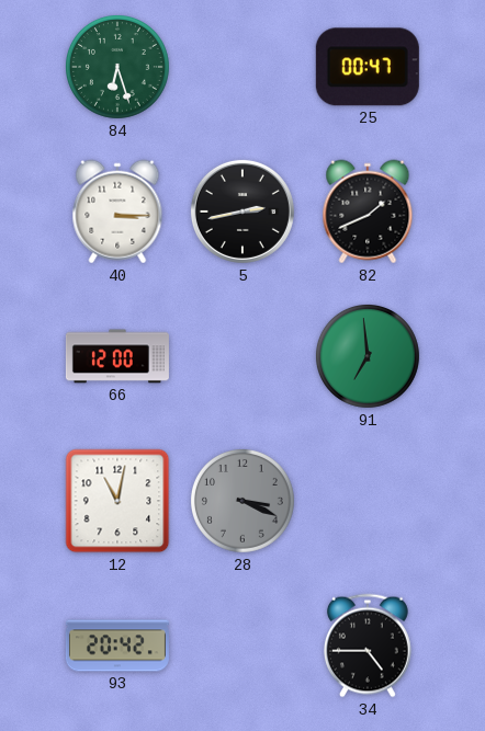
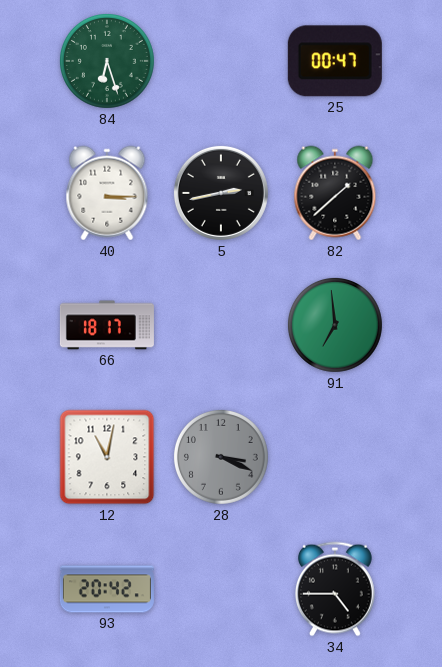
82: 1:41 -> 1:38 (335, 193)
66: 12:00 -> 18:17 (107, 325)
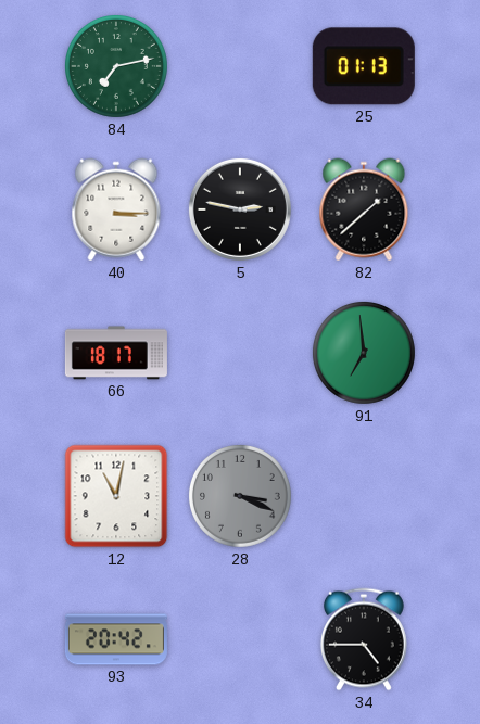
84: 6:27 -> 7:13 (116, 66)
25: 00:47 -> 01:13 (364, 66)
5: 2:43 -> 2:47 (240, 209)
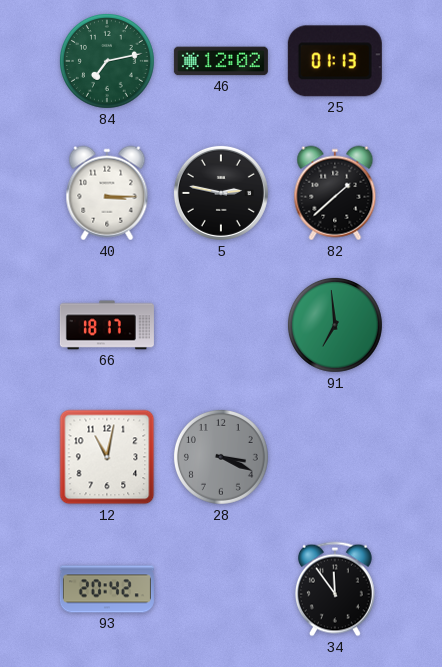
46: none -> 12:02 (221, 61)
34: 4:45 -> 11:54 (335, 589)
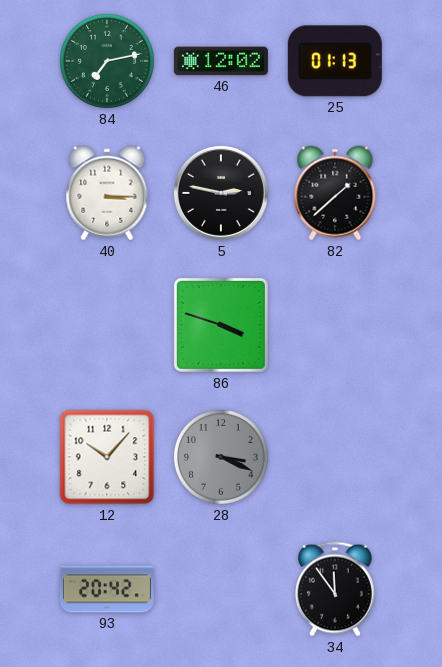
66: 18:17 -> none (107, 325)
86: none -> 3:48 (221, 325)
91: 6:59 -> none (335, 325)
12: 11:02 -> 10:07 (107, 457)
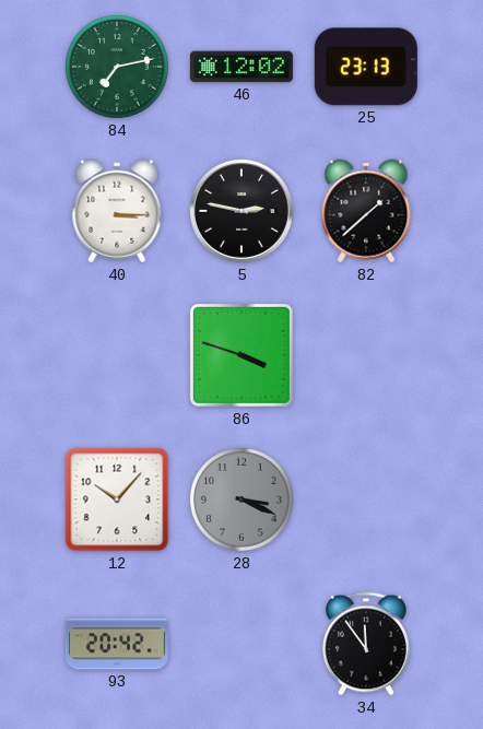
25: 01:13 -> 23:13 (366, 67)
